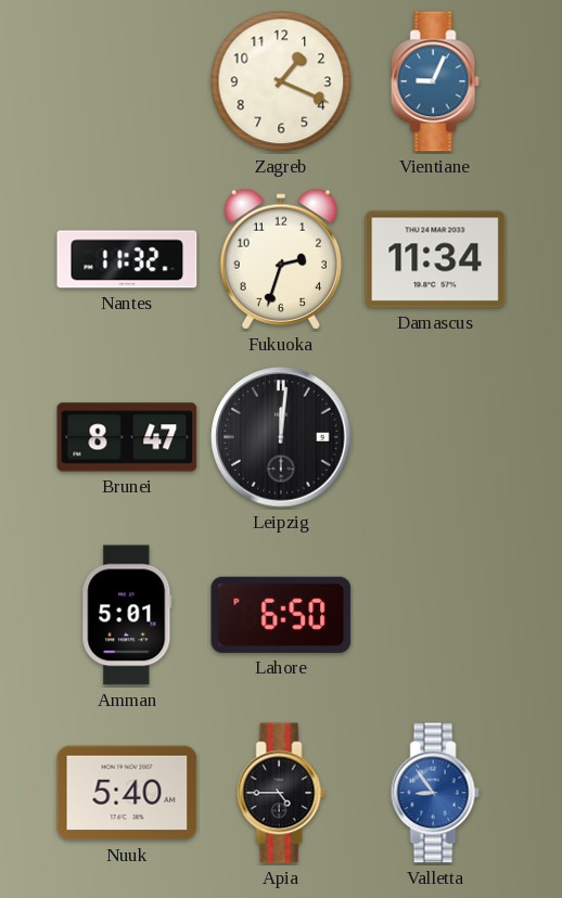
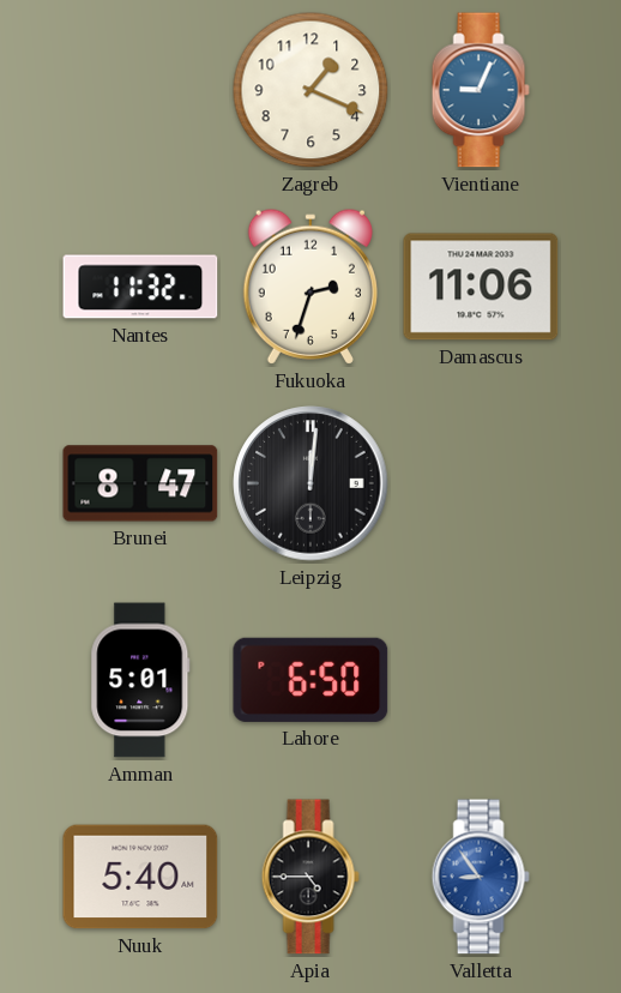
Damascus: 11:34 -> 11:06 (481, 287)
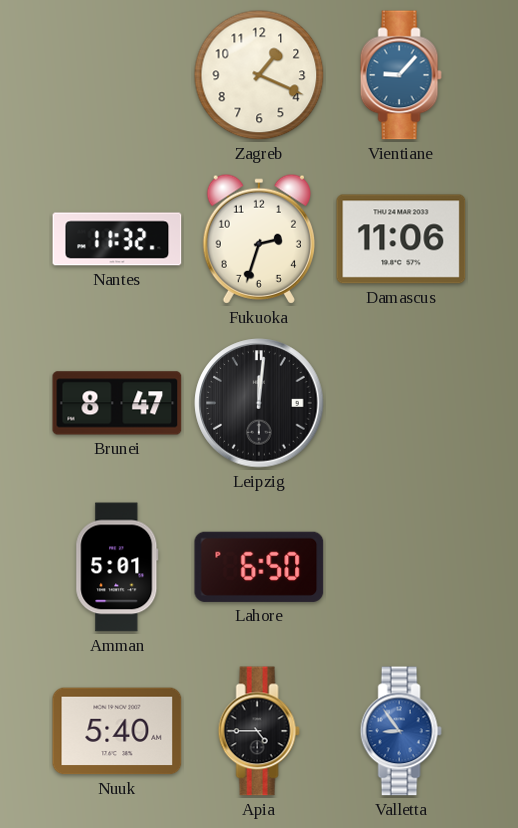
Vientiane: 9:04 -> 9:07 (401, 75)
